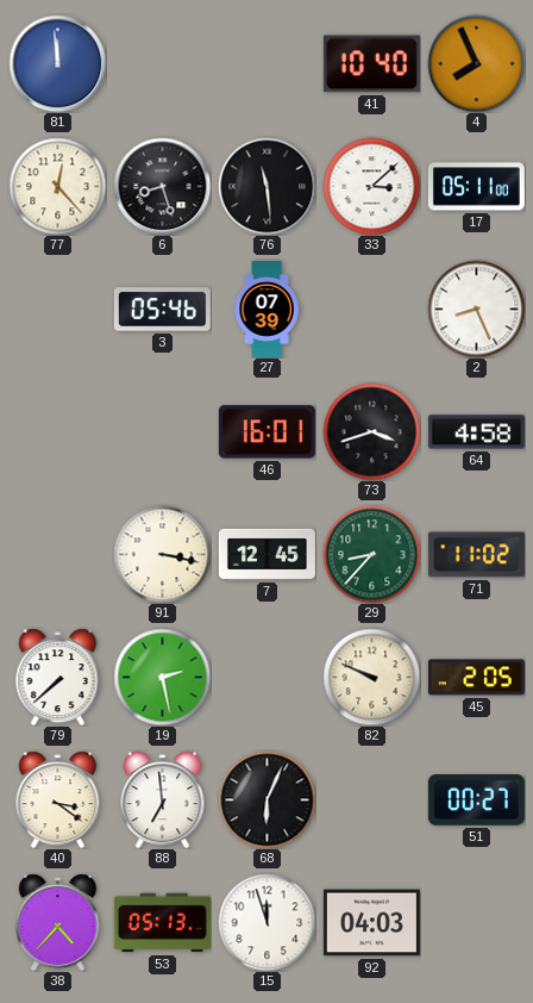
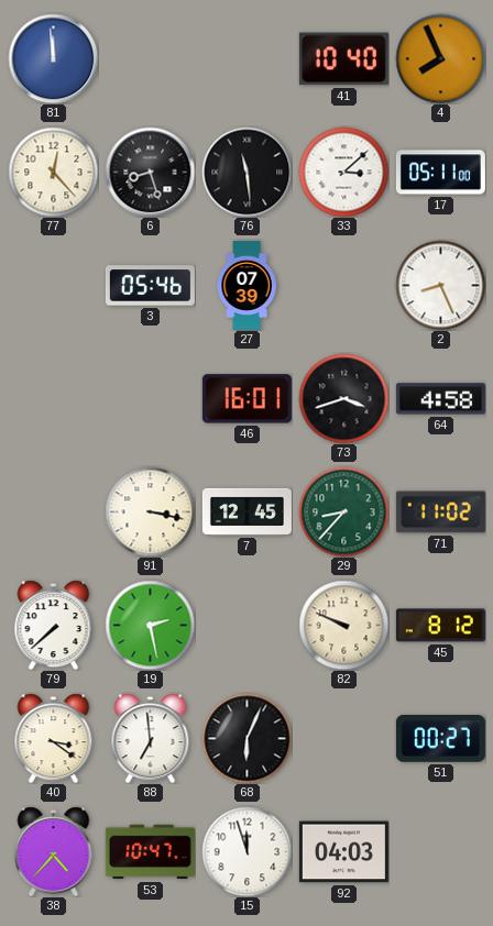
45: 2:05 -> 8:12 (440, 626)
53: 05:13 -> 10:47 (150, 852)
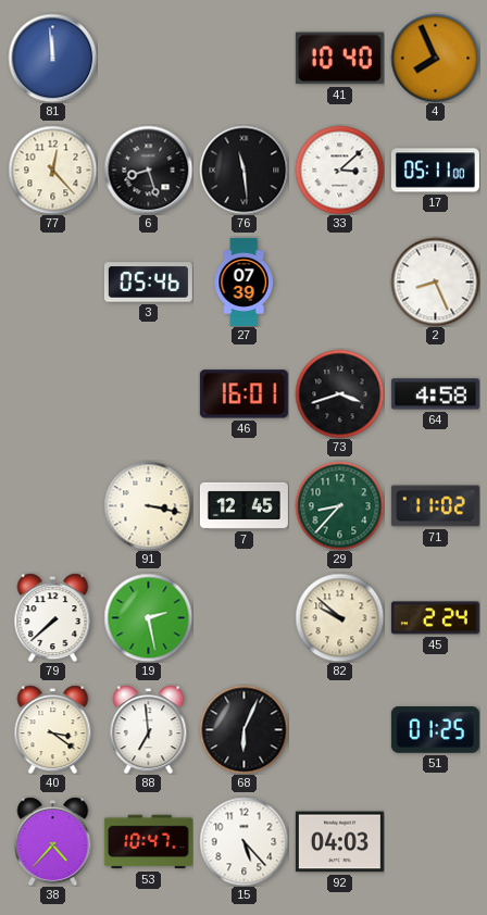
82: 9:49 -> 9:52 (339, 617)
45: 8:12 -> 2:24 (435, 618)
51: 00:27 -> 01:25 (435, 730)
15: 11:57 -> 5:23 (243, 841)
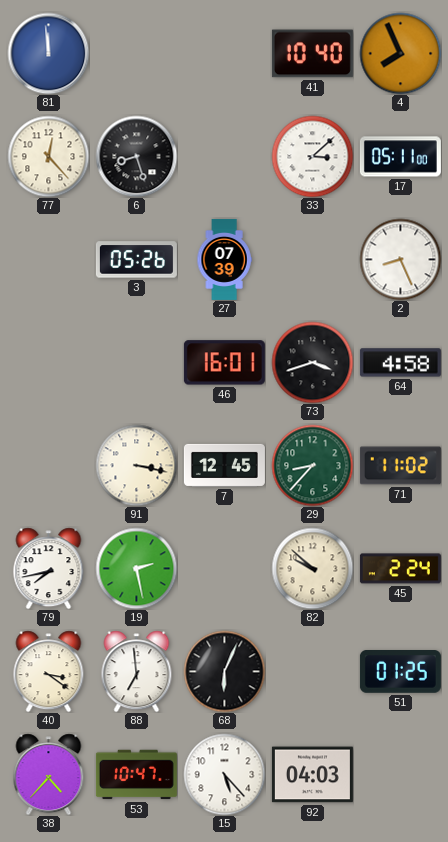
76: 11:29 -> none (243, 170)
3: 05:46 -> 05:26 (136, 260)
79: 7:38 -> 7:43 (49, 568)
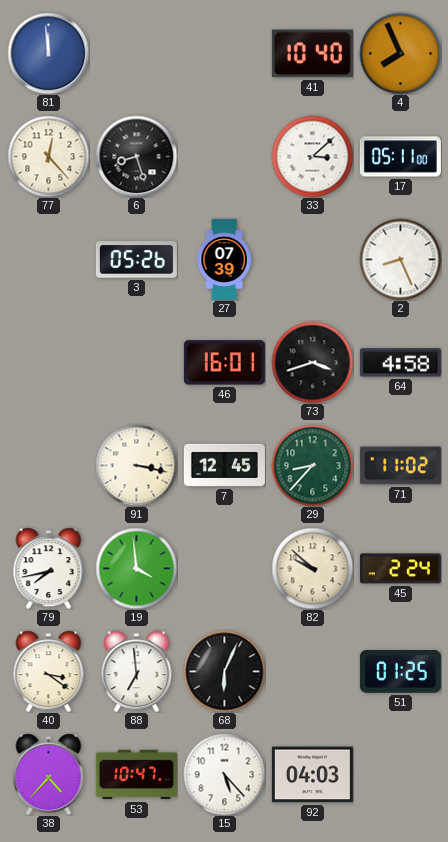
19: 2:28 -> 3:59 (136, 568)
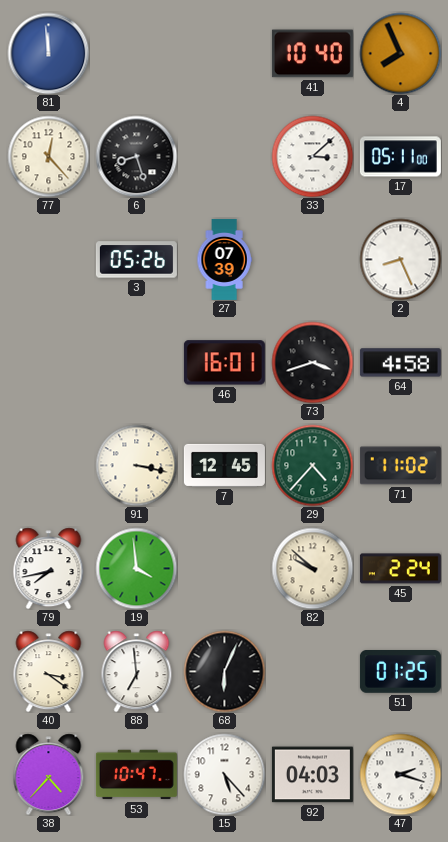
29: 8:37 -> 4:37 (312, 465)
47: none -> 2:18 (400, 774)
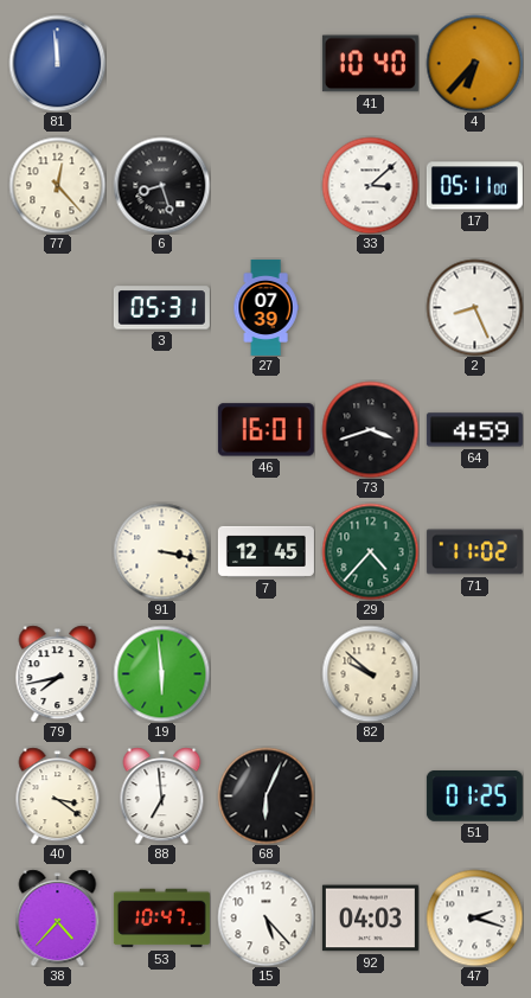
4: 7:56 -> 6:37 (474, 63)
3: 05:26 -> 05:31 (161, 308)
64: 4:58 -> 4:59 (474, 430)
19: 3:59 -> 5:59 (161, 673)
45: 2:24 -> none (400, 569)
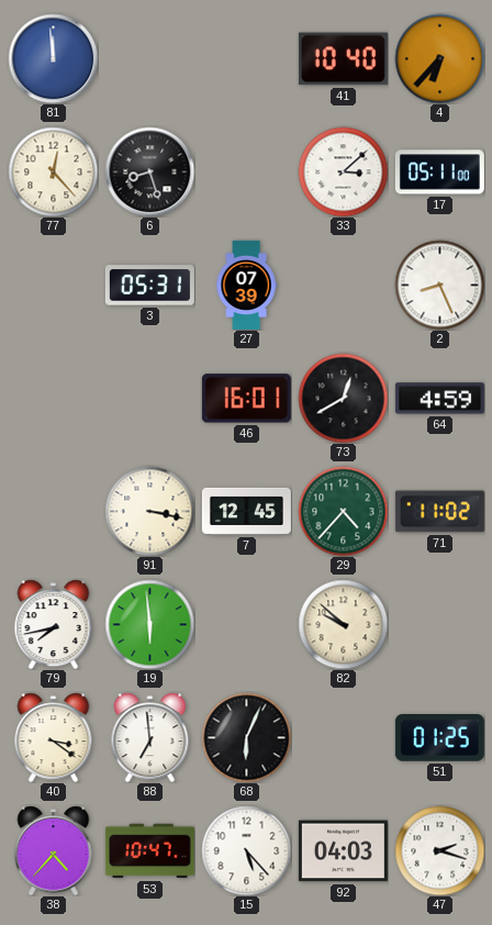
73: 3:42 -> 12:40 (343, 398)
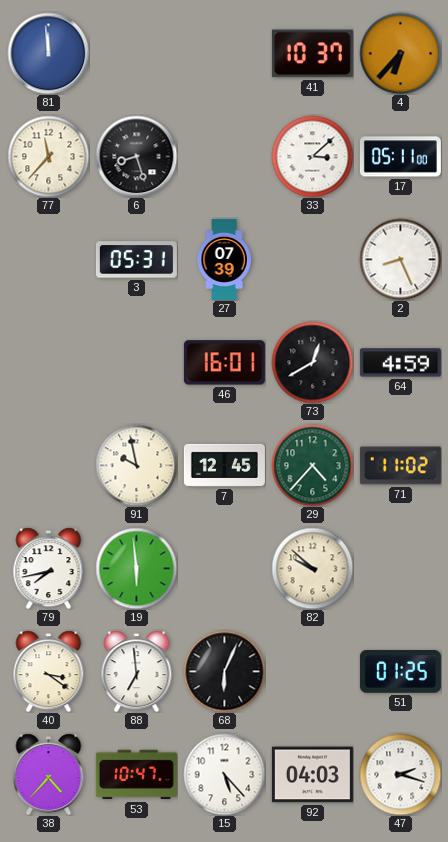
41: 10:40 -> 10:37 (312, 54)
77: 12:23 -> 11:37 (48, 156)
91: 3:17 -> 9:58 (136, 465)
